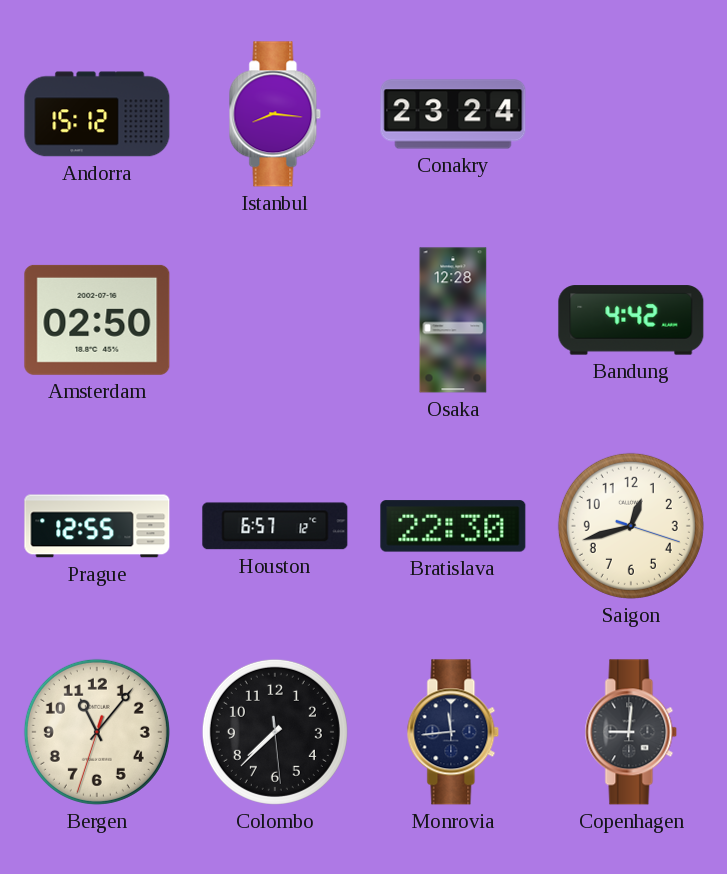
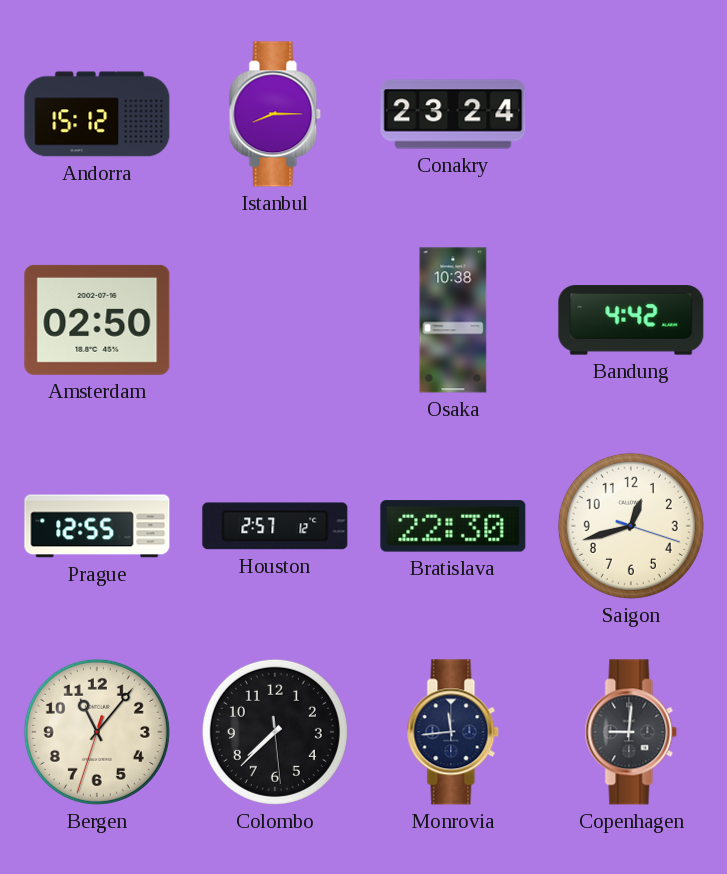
Istanbul: 8:16 -> 8:15 (275, 114)
Osaka: 12:28 -> 10:38 (453, 320)
Houston: 6:57 -> 2:57 (275, 526)
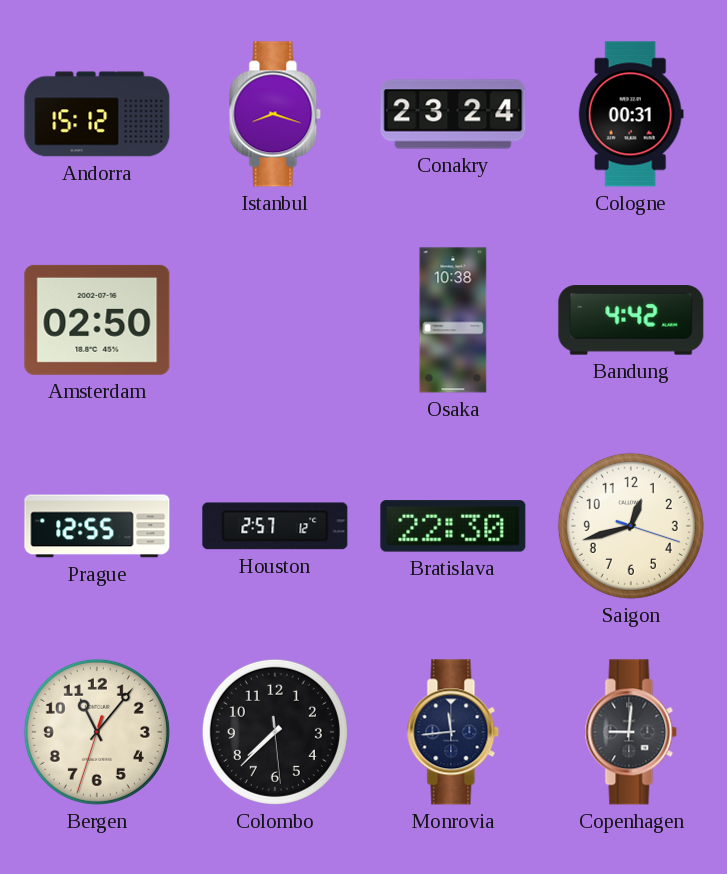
Istanbul: 8:15 -> 8:18 (275, 114)
Cologne: none -> 00:31 (631, 114)
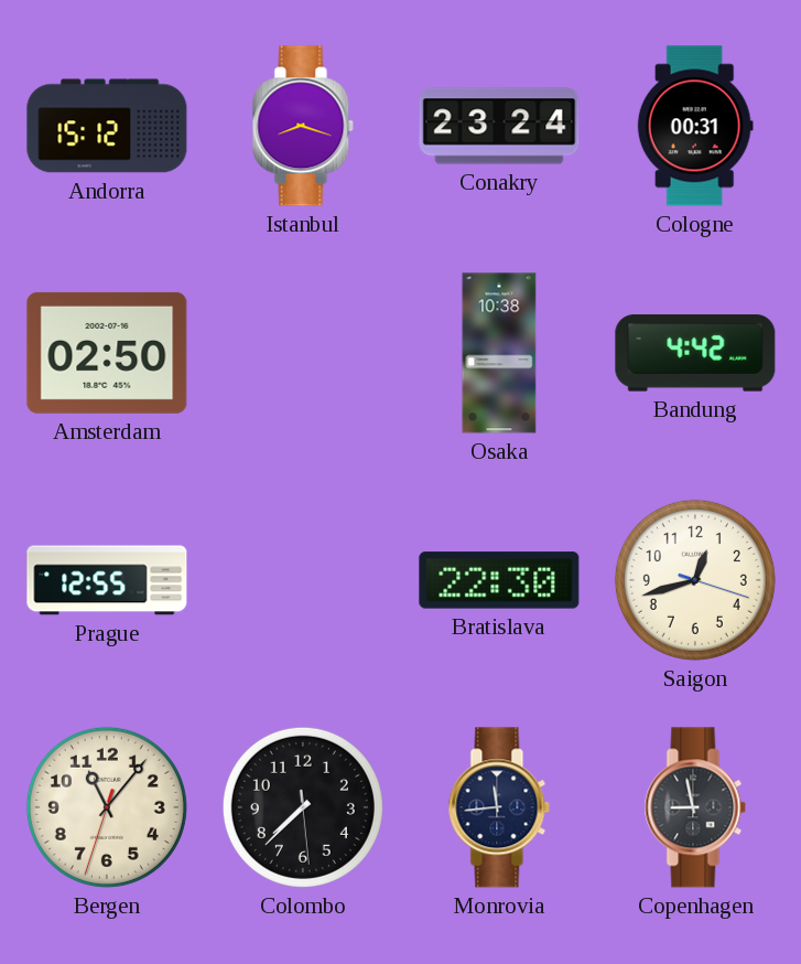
Houston: 2:57 -> none (275, 526)
Copenhagen: 9:01 -> 8:58 (695, 807)
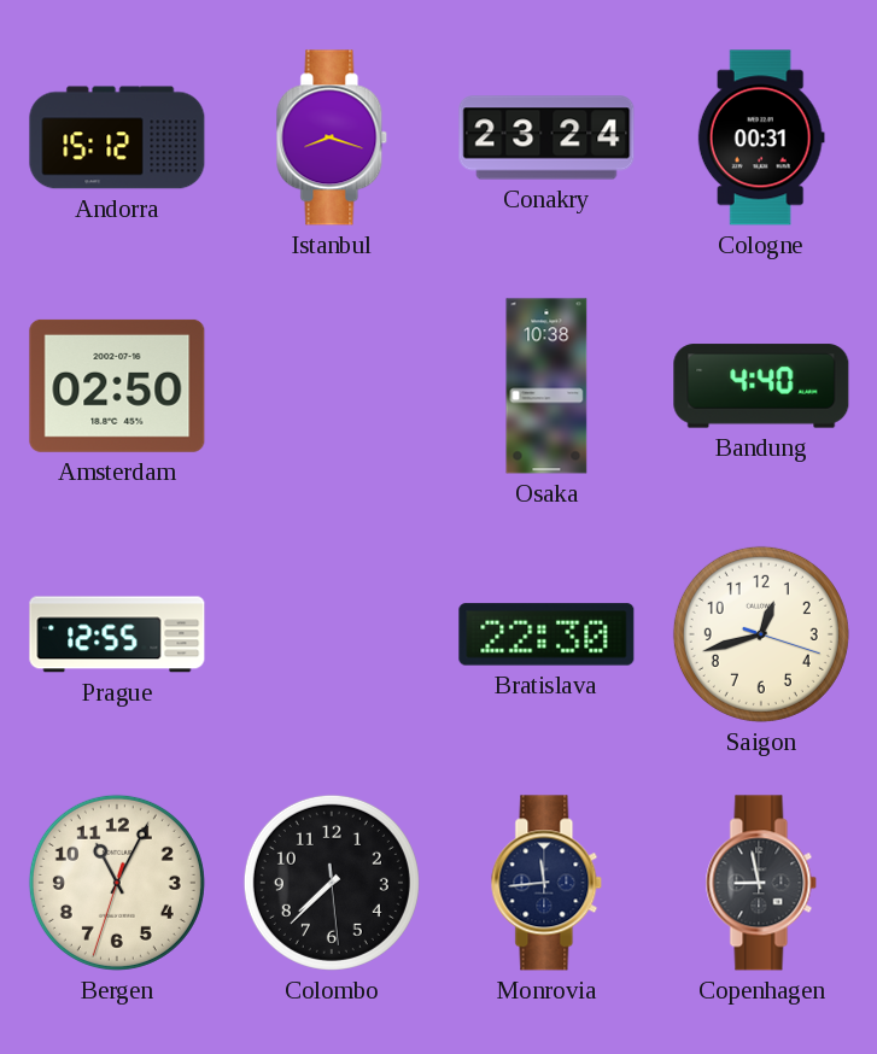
Bandung: 4:42 -> 4:40 (761, 386)
Bergen: 11:06 -> 11:04 (117, 883)
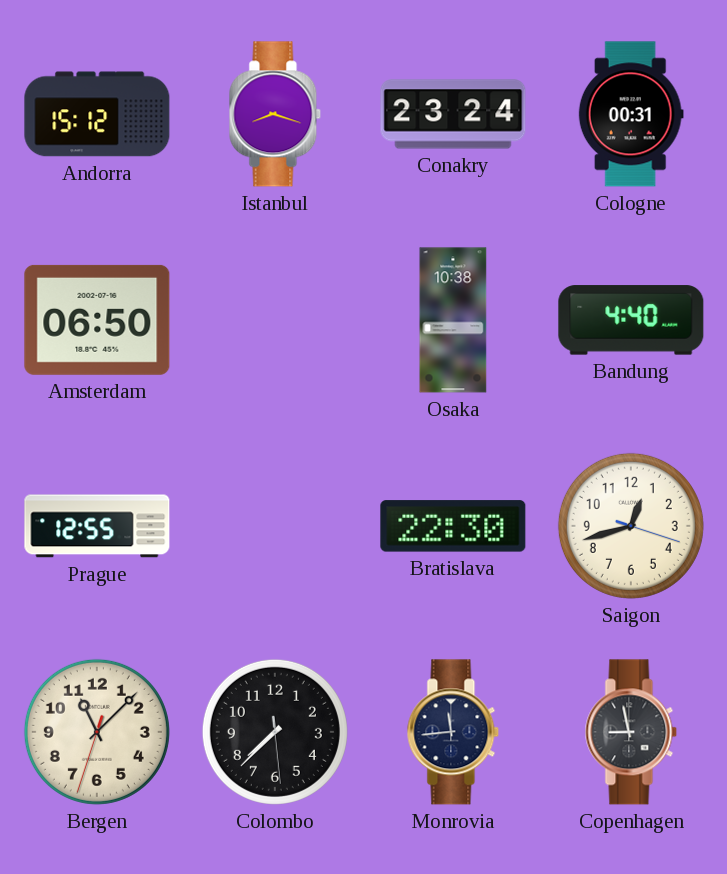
Amsterdam: 02:50 -> 06:50 (97, 320)
Bergen: 11:04 -> 11:07 (97, 732)
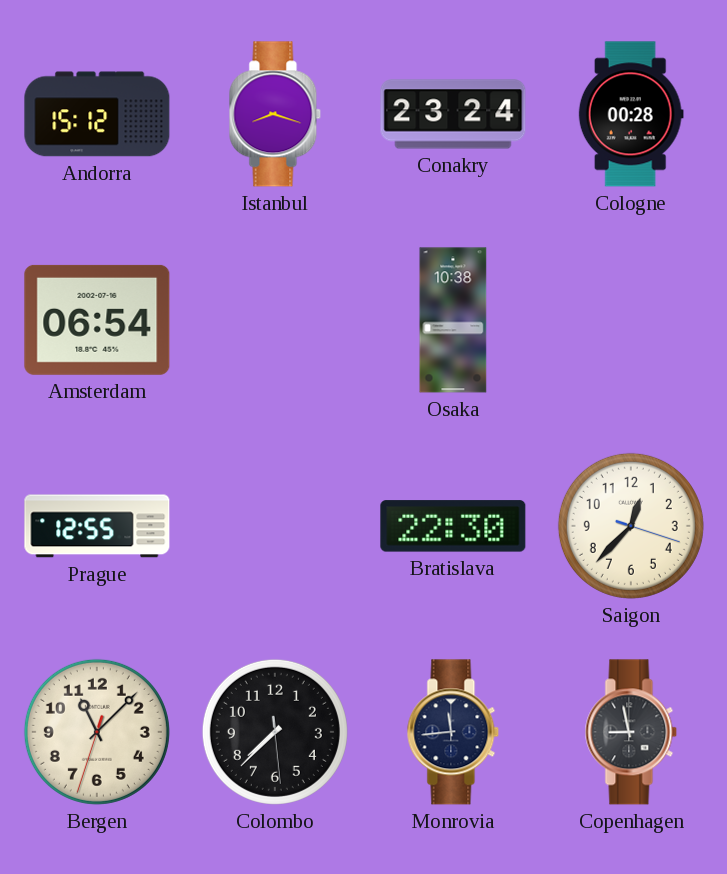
Cologne: 00:31 -> 00:28 (631, 114)
Amsterdam: 06:50 -> 06:54 (97, 320)
Bandung: 4:40 -> none (631, 320)
Saigon: 12:42 -> 12:37 (631, 526)
